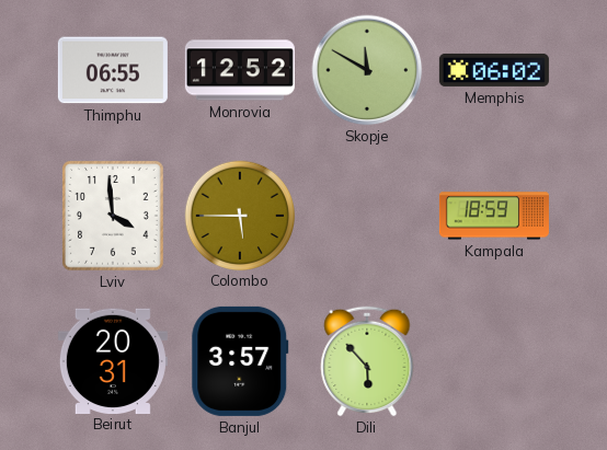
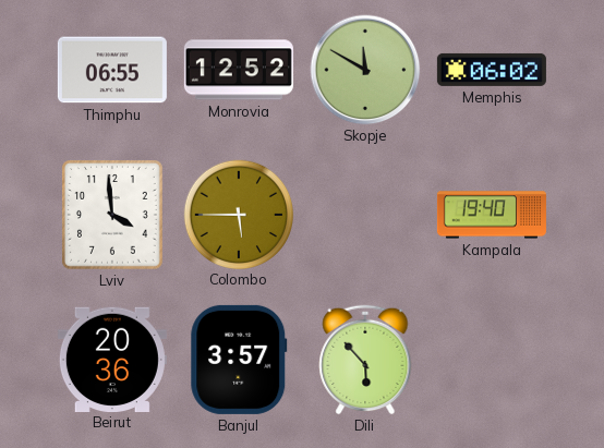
Kampala: 18:59 -> 19:40 (492, 215)
Beirut: 20:31 -> 20:36 (112, 359)
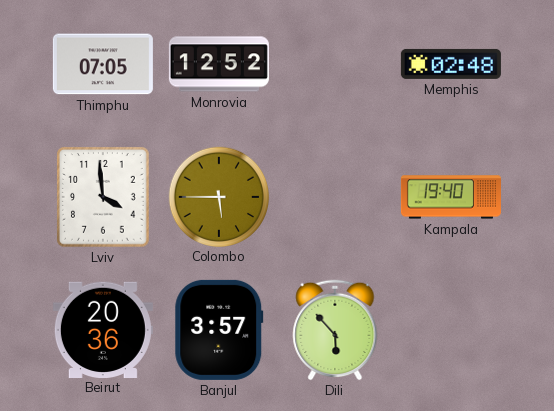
Thimphu: 06:55 -> 07:05 (103, 64)
Skopje: 11:50 -> none (365, 70)
Memphis: 06:02 -> 02:48 (451, 64)
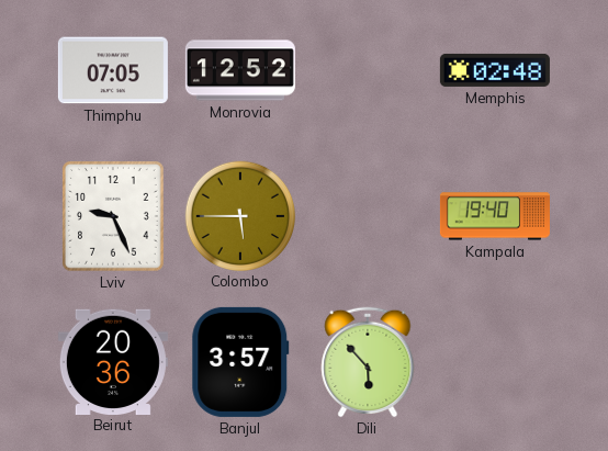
Lviv: 3:59 -> 9:26 (114, 217)
